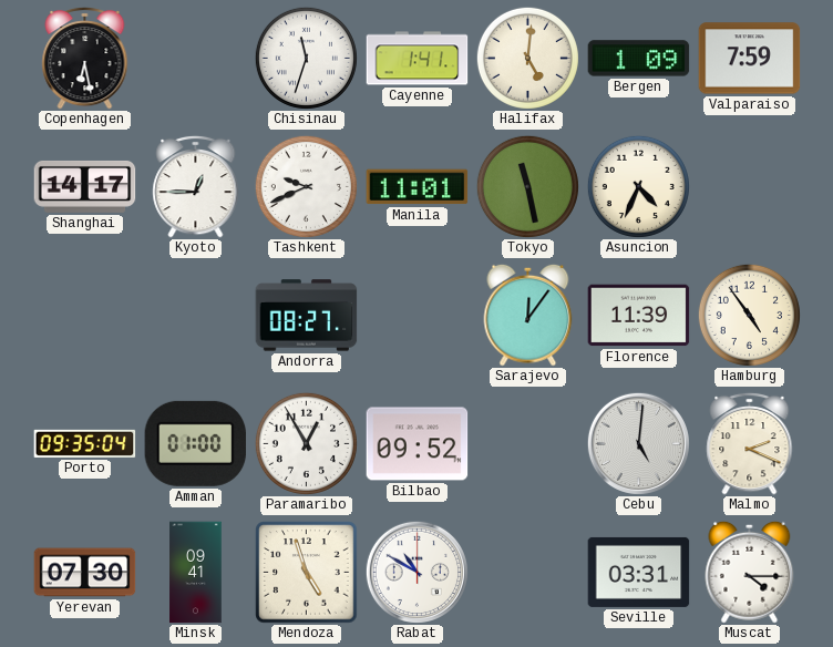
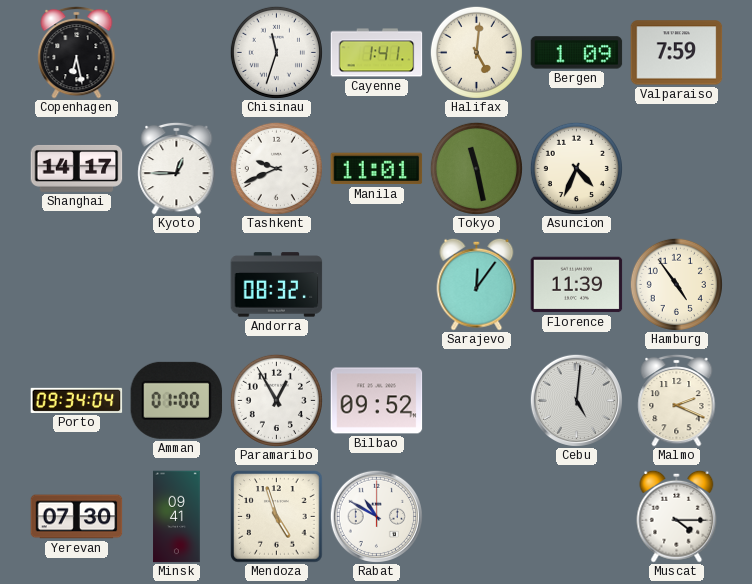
Andorra: 08:27 -> 08:32 (277, 285)
Porto: 09:35 -> 09:34 (77, 400)
Seville: 03:31 -> none (639, 572)
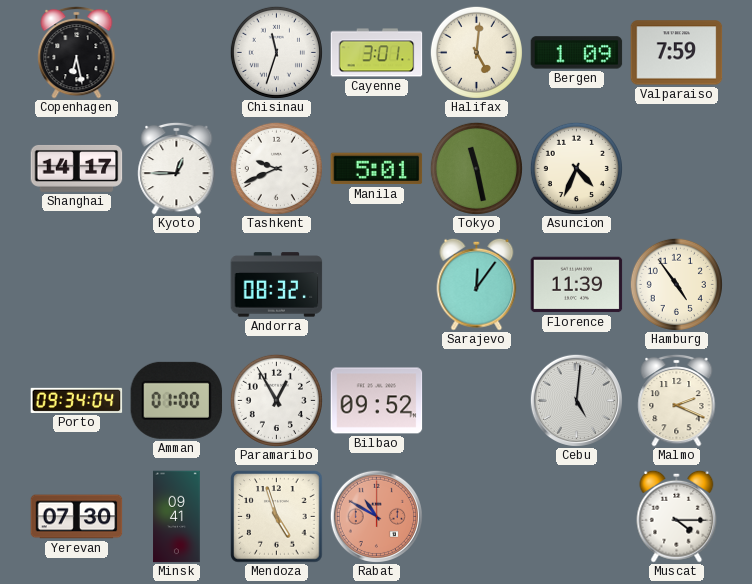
Cayenne: 1:41 -> 3:01 (377, 53)
Manila: 11:01 -> 5:01 (377, 169)
Rabat dial: white -> salmon (376, 516)
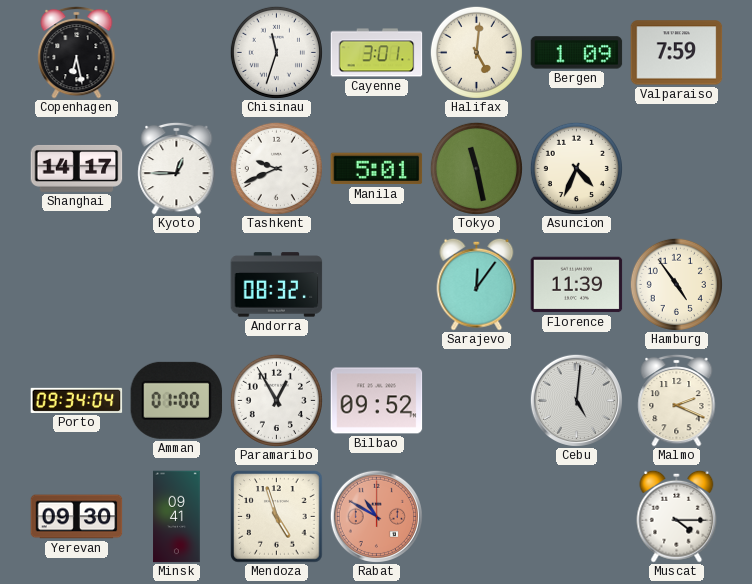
Yerevan: 07:30 -> 09:30 (77, 517)
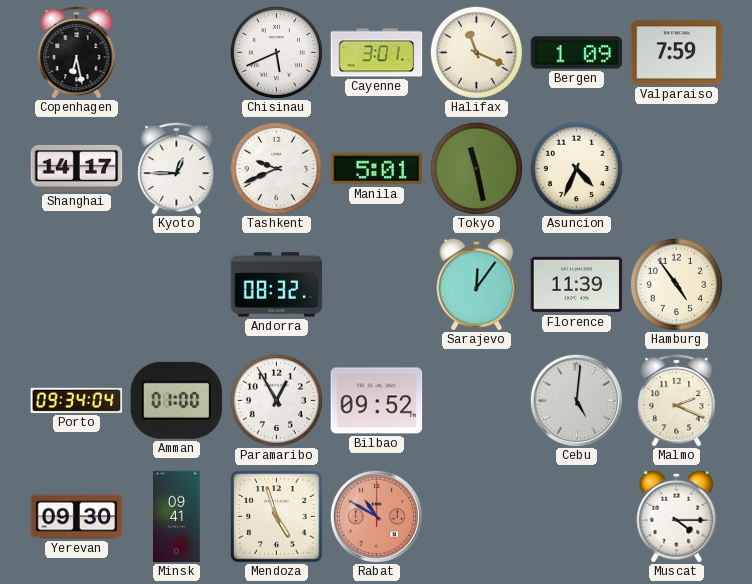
Chisinau: 11:33 -> 5:41 (276, 52)
Halifax: 5:01 -> 11:19 (476, 52)
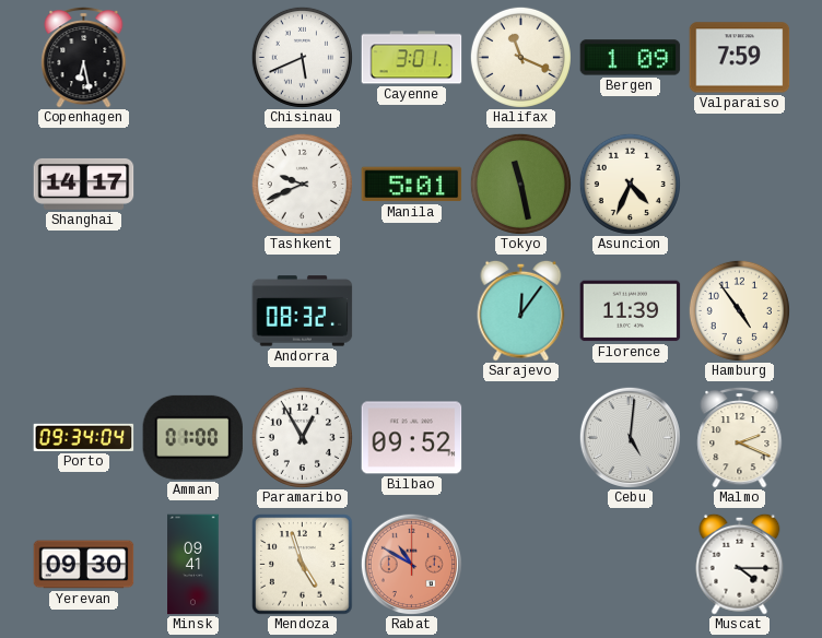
Kyoto: 12:45 -> none (177, 168)
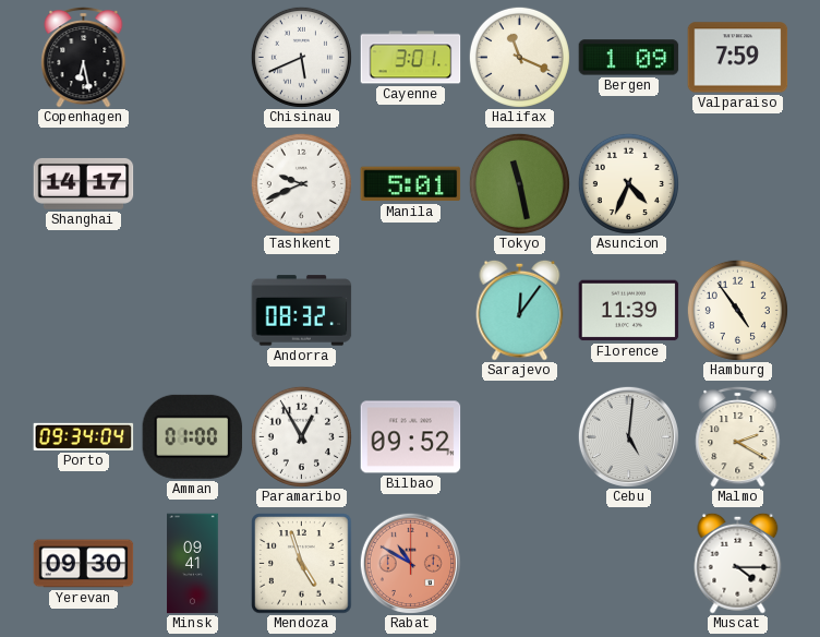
Malmo: 2:19 -> 2:20 (738, 436)
